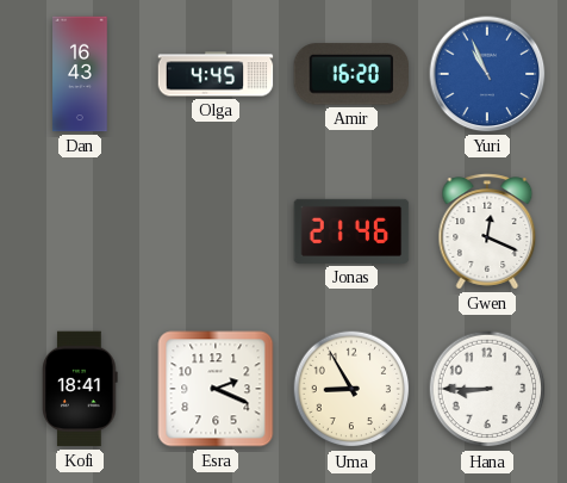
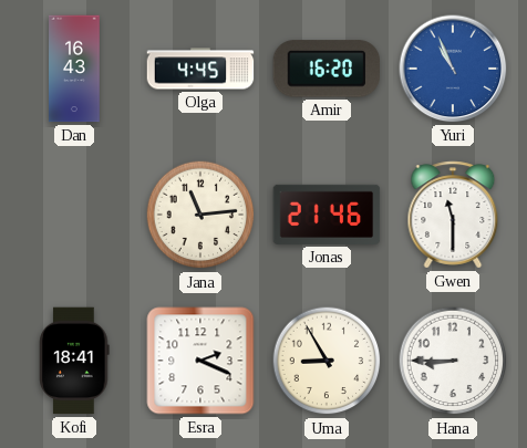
Jana: none -> 11:14 (200, 215)
Gwen: 12:19 -> 11:30 (453, 215)
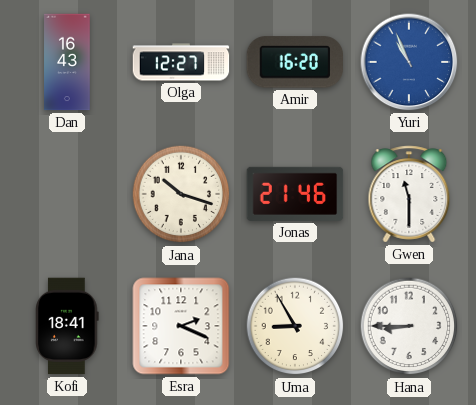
Olga: 4:45 -> 12:27 (181, 62)
Jana: 11:14 -> 10:18 (181, 194)
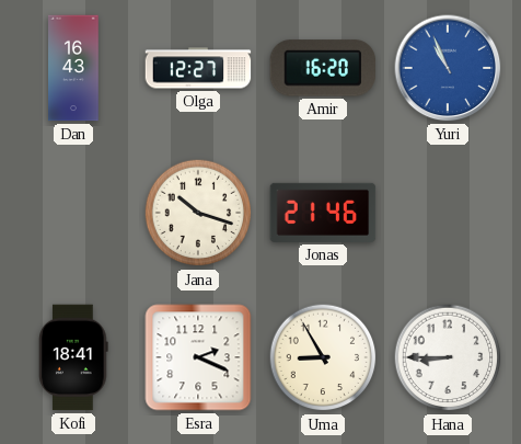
Gwen: 11:30 -> none (409, 194)
